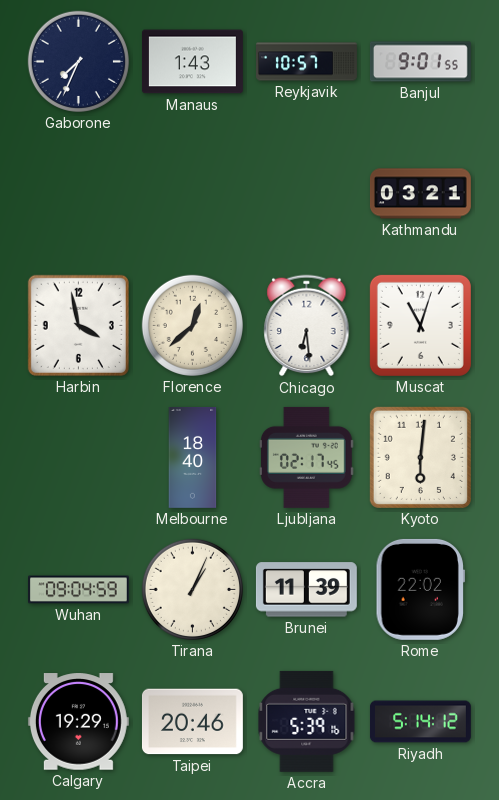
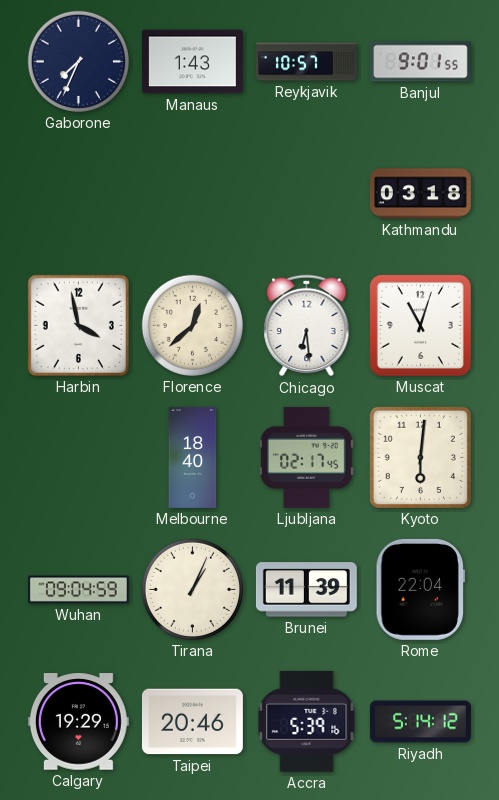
Kathmandu: 03:21 -> 03:18 (420, 194)
Rome: 22:02 -> 22:04 (420, 589)
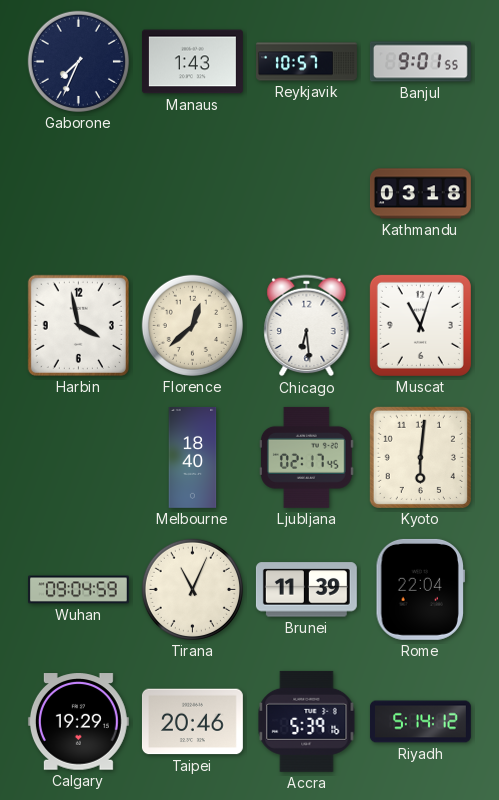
Tirana: 1:04 -> 11:04 (192, 589)
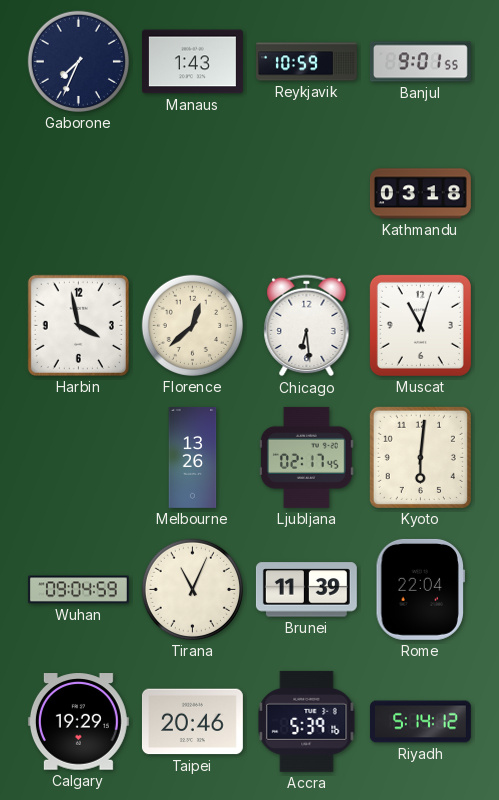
Reykjavik: 10:57 -> 10:59 (307, 62)
Melbourne: 18:40 -> 13:26 (193, 458)
